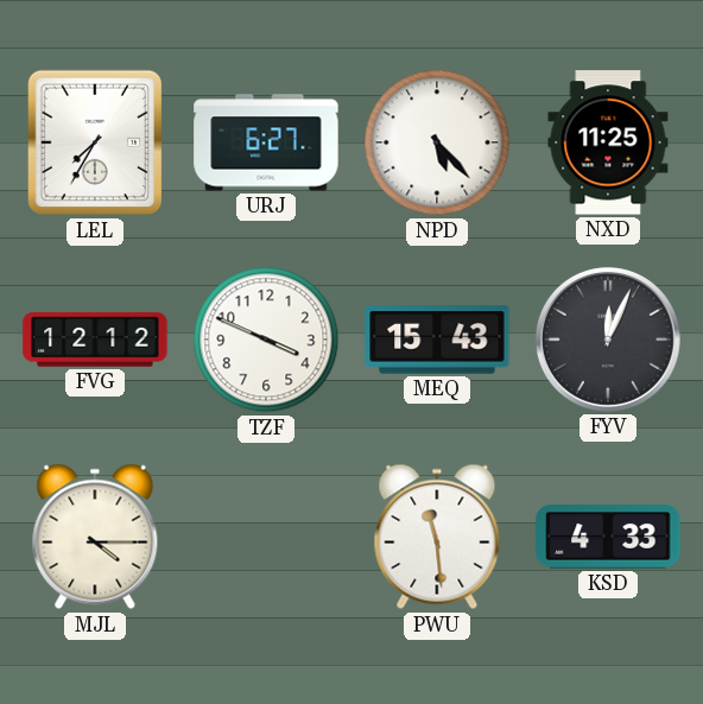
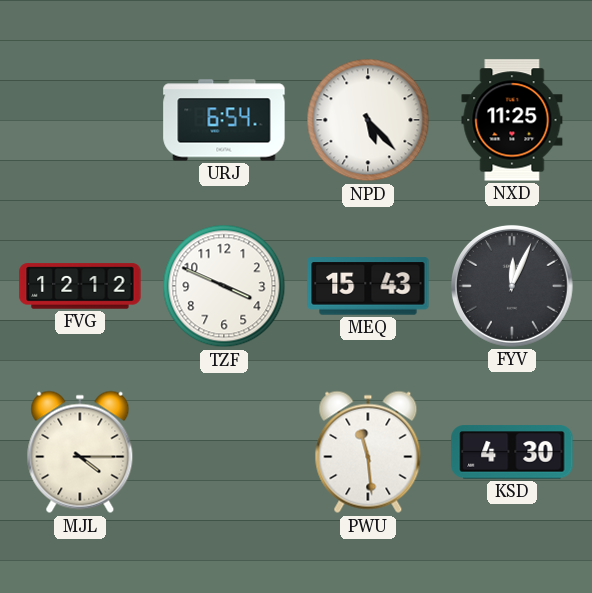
LEL: 7:35 -> none (94, 142)
URJ: 6:27 -> 6:54 (224, 120)
KSD: 4:33 -> 4:30 (512, 452)
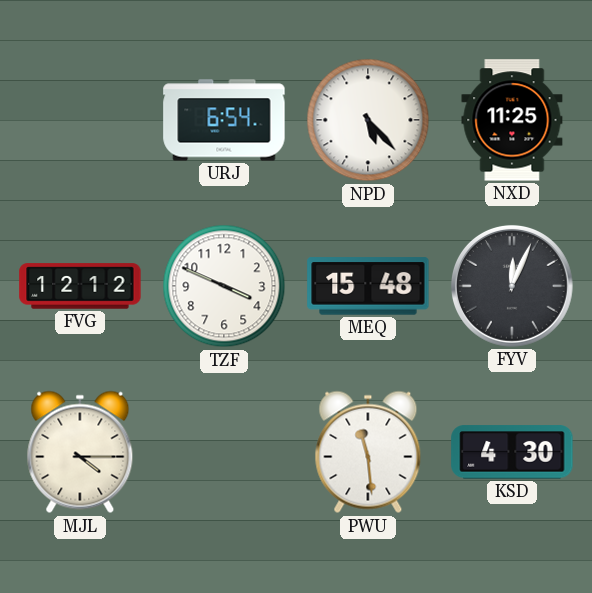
MEQ: 15:43 -> 15:48 (368, 286)
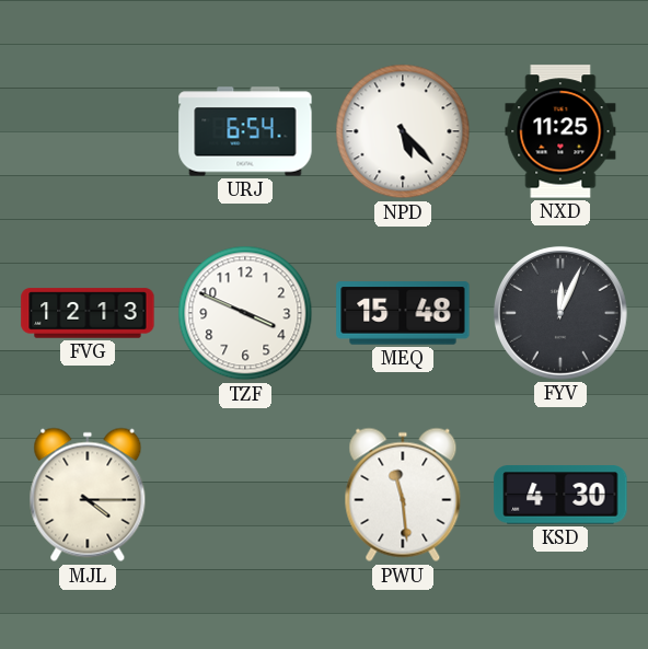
FVG: 12:12 -> 12:13 (88, 313)
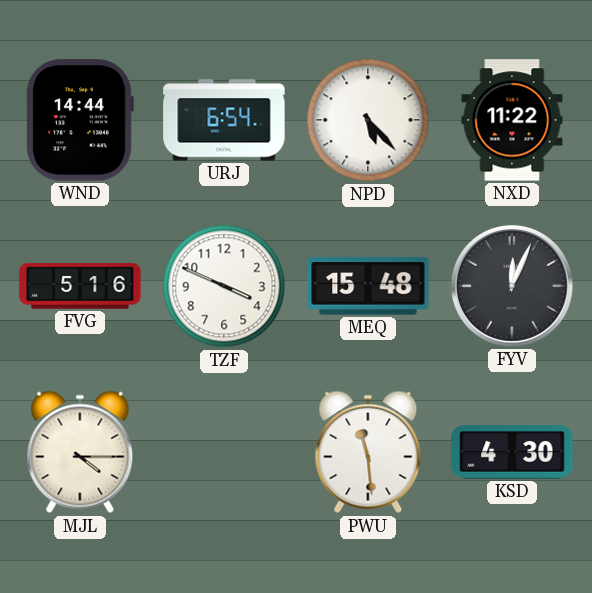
WND: none -> 14:44 (80, 120)
NXD: 11:25 -> 11:22 (512, 120)
FVG: 12:13 -> 5:16 (80, 286)
